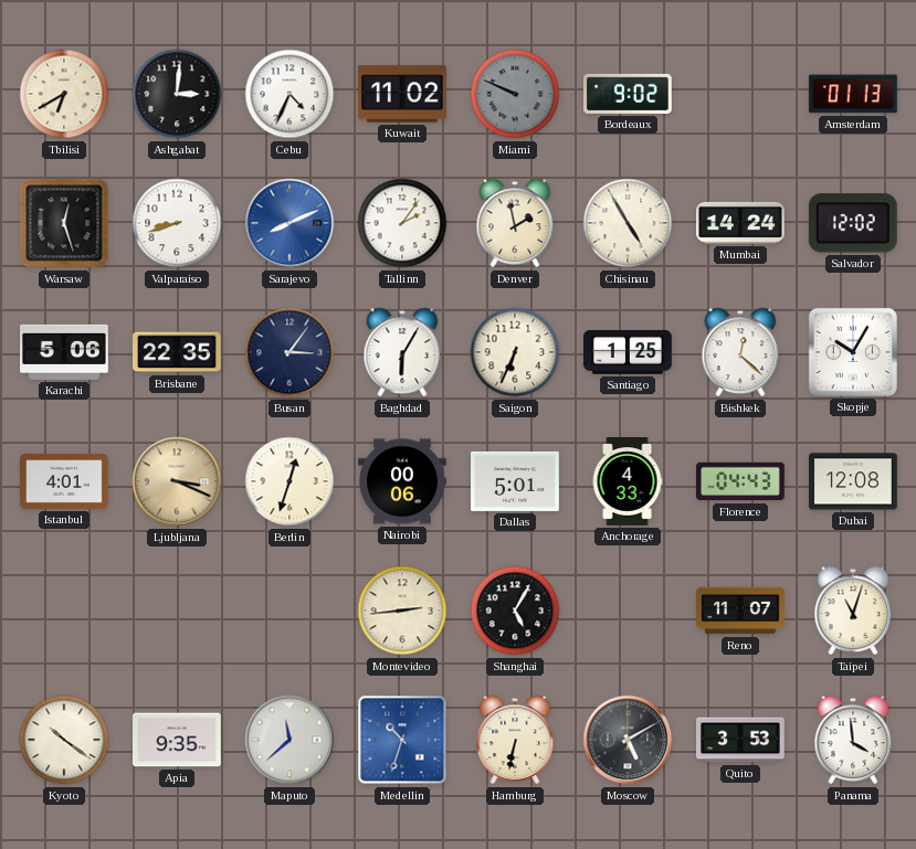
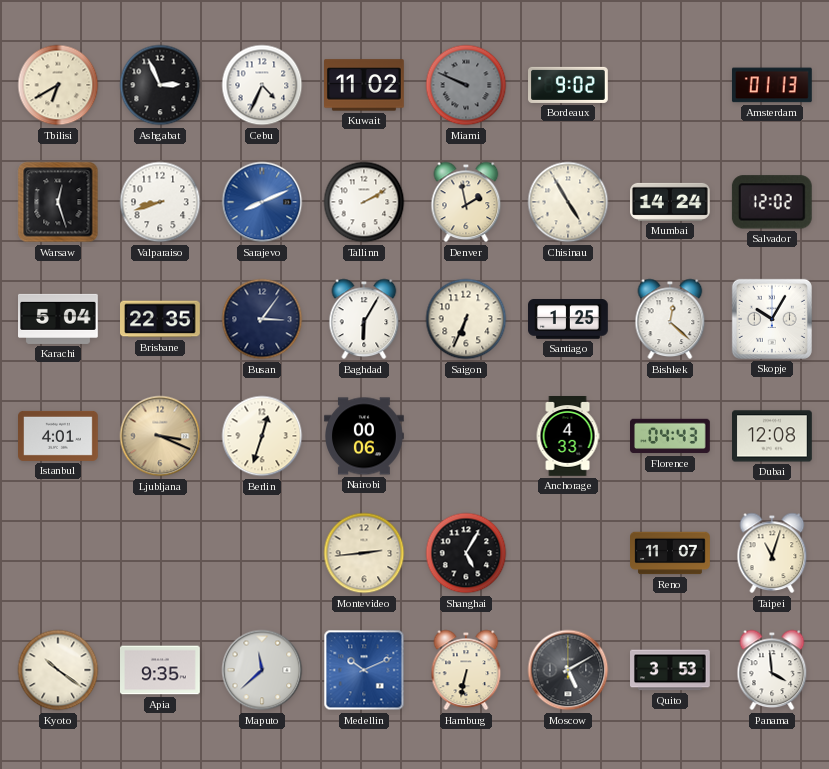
Ashgabat: 3:01 -> 2:56 (160, 85)
Tallinn: 2:06 -> 2:10 (364, 202)
Karachi: 5:06 -> 5:04 (59, 319)
Dallas: 5:01 -> none (516, 481)
Medellin: 10:33 -> 10:11 (364, 670)
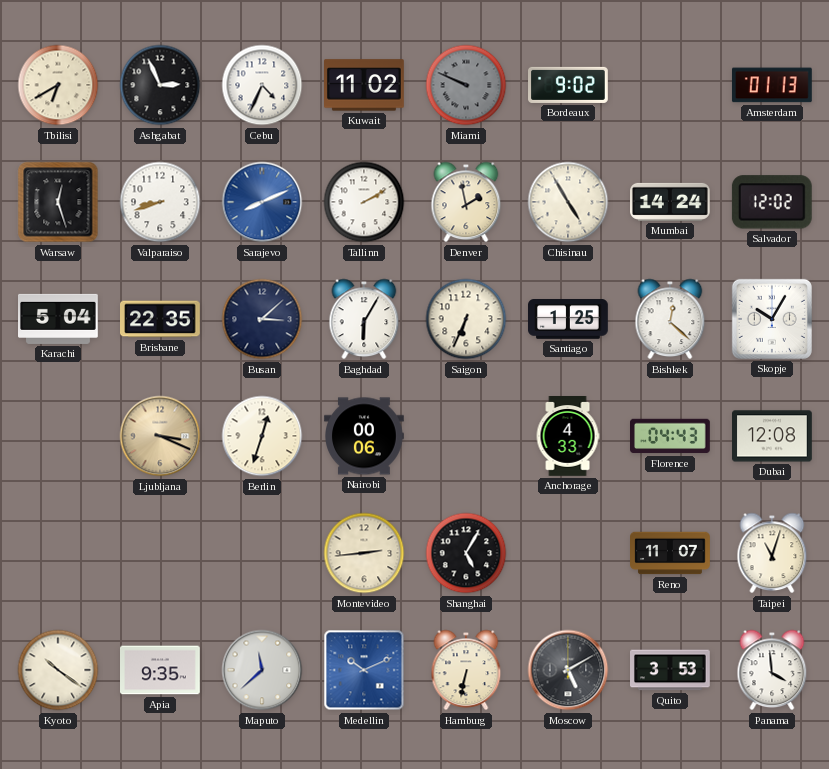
Busan: 3:06 -> 3:08 (262, 319)
Istanbul: 4:01 -> none (59, 436)
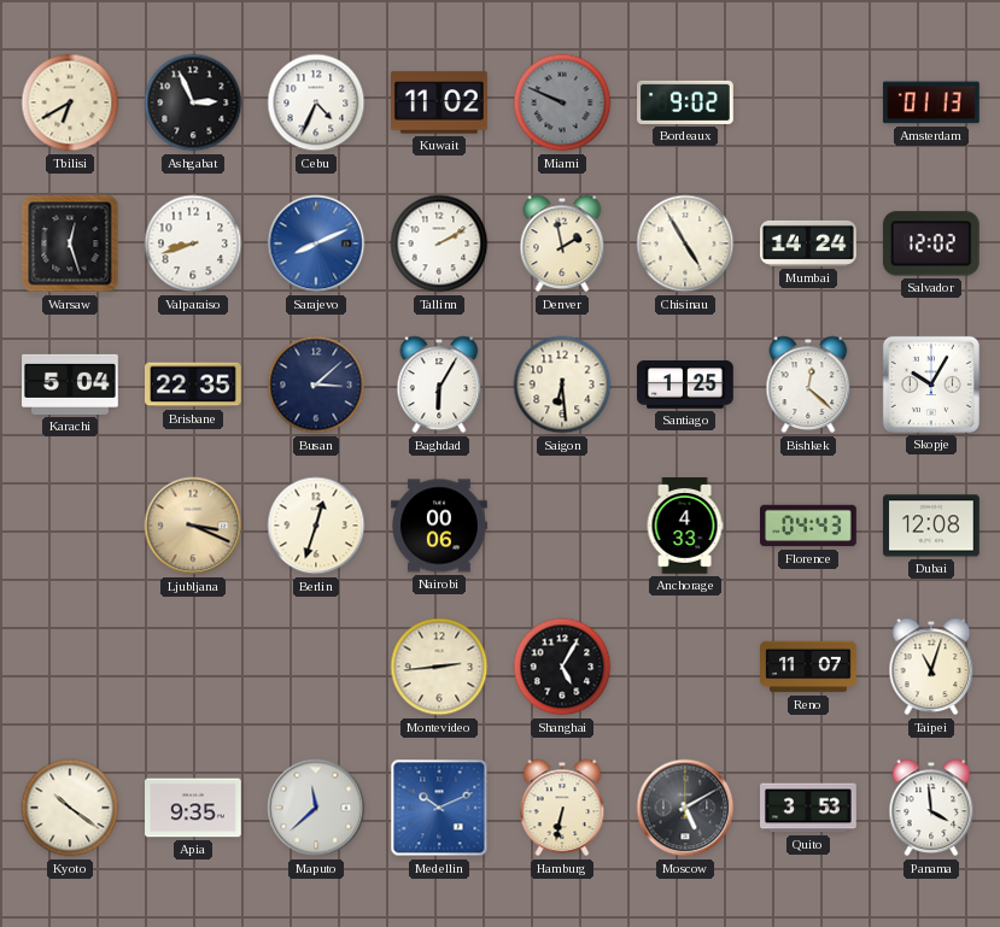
Saigon: 6:34 -> 6:29 (562, 385)
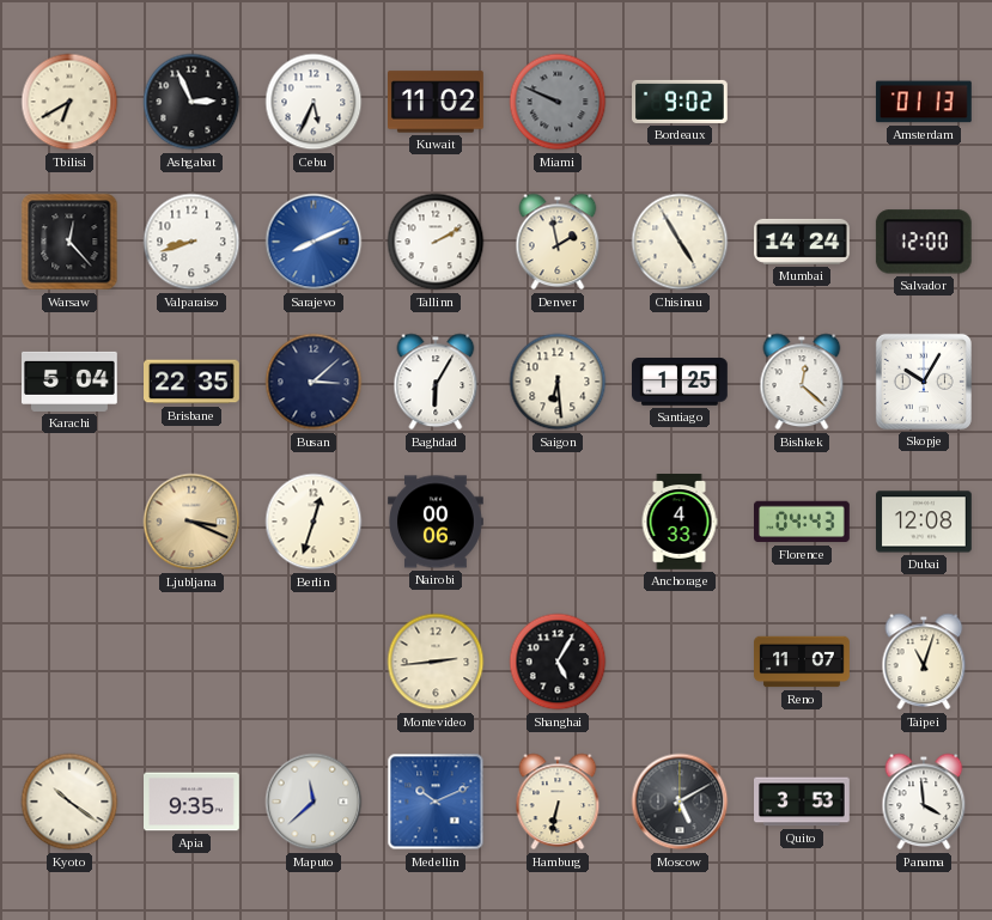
Cebu: 4:34 -> 5:34 (314, 102)
Warsaw: 12:27 -> 12:23 (69, 242)
Salvador: 12:02 -> 12:00 (924, 242)
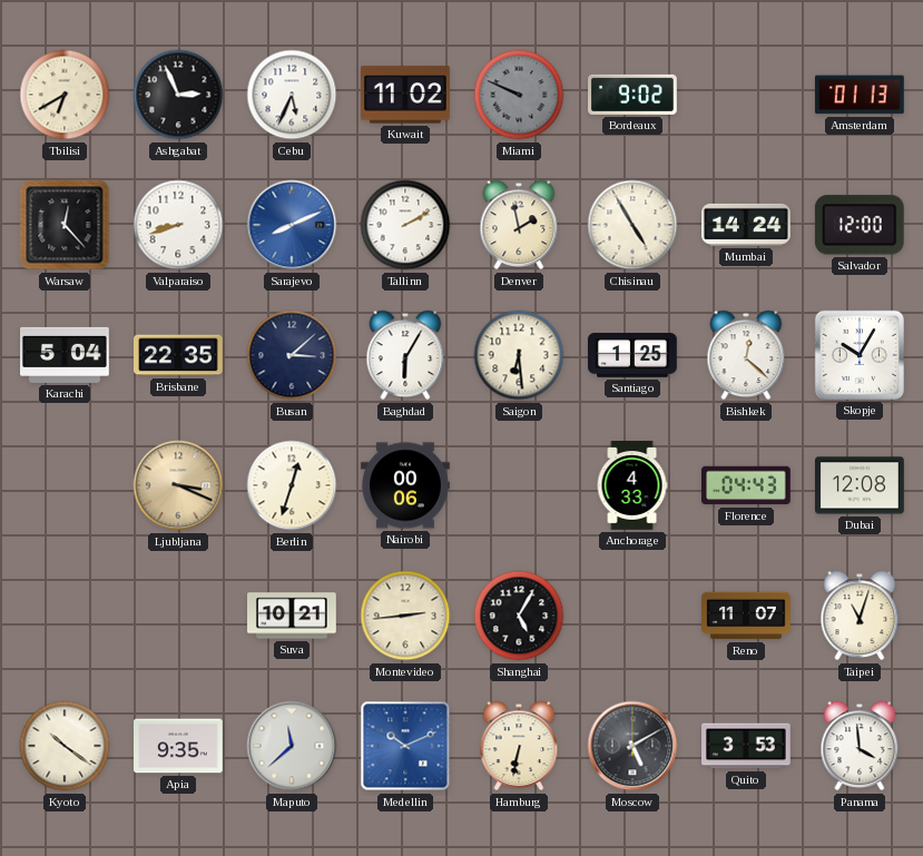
Suva: none -> 10:21 (293, 616)
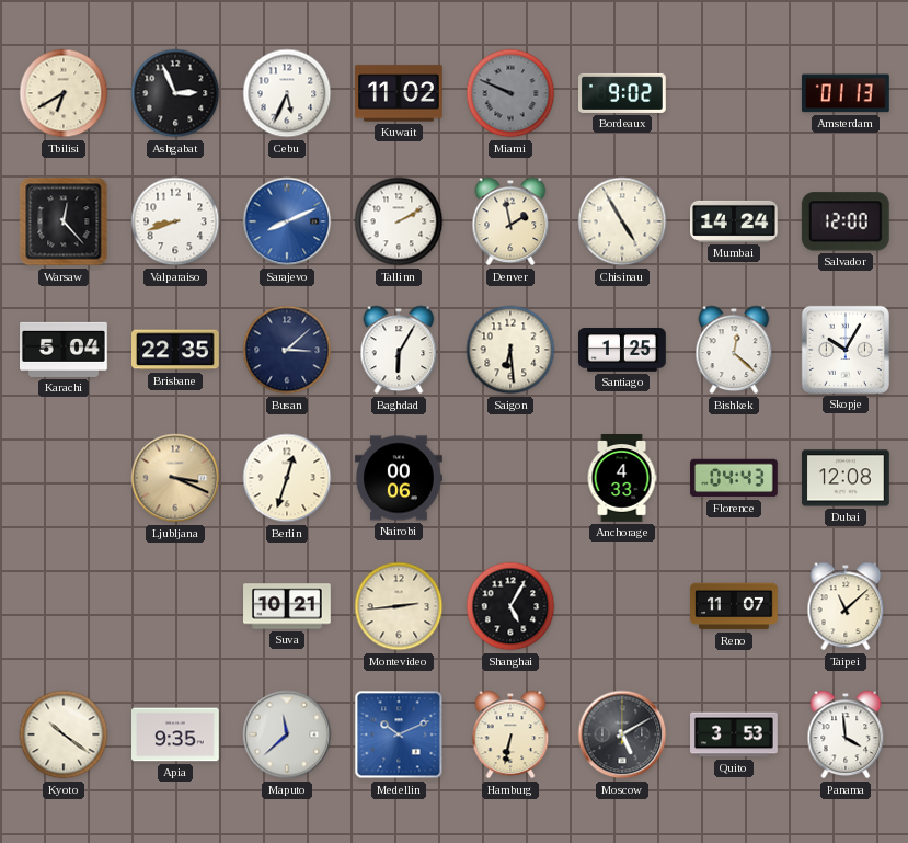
Taipei: 11:03 -> 11:08 (846, 606)
